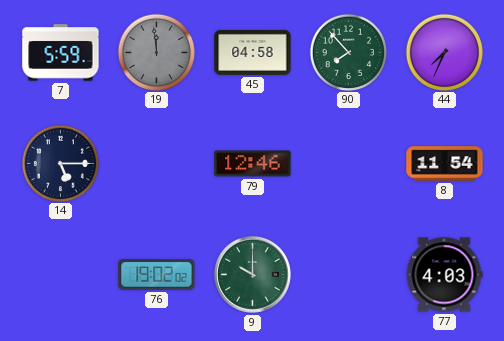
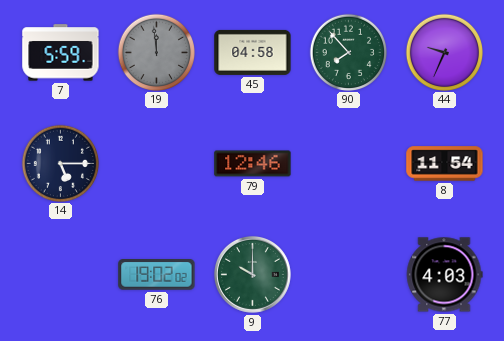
44: 7:34 -> 9:34 (444, 52)
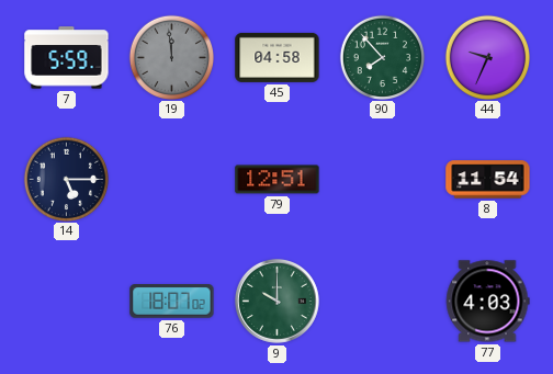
79: 12:46 -> 12:51 (278, 180)
76: 19:02 -> 18:07 (172, 302)
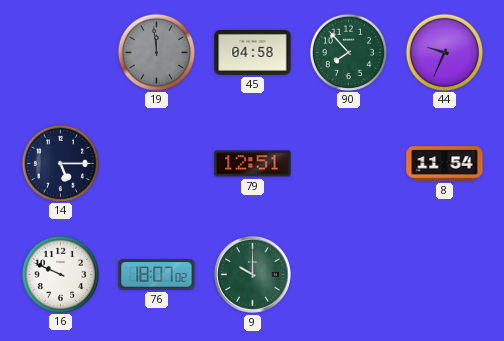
7: 5:59 -> none (67, 58)
16: none -> 9:49 (60, 274)
77: 4:03 -> none (487, 302)
